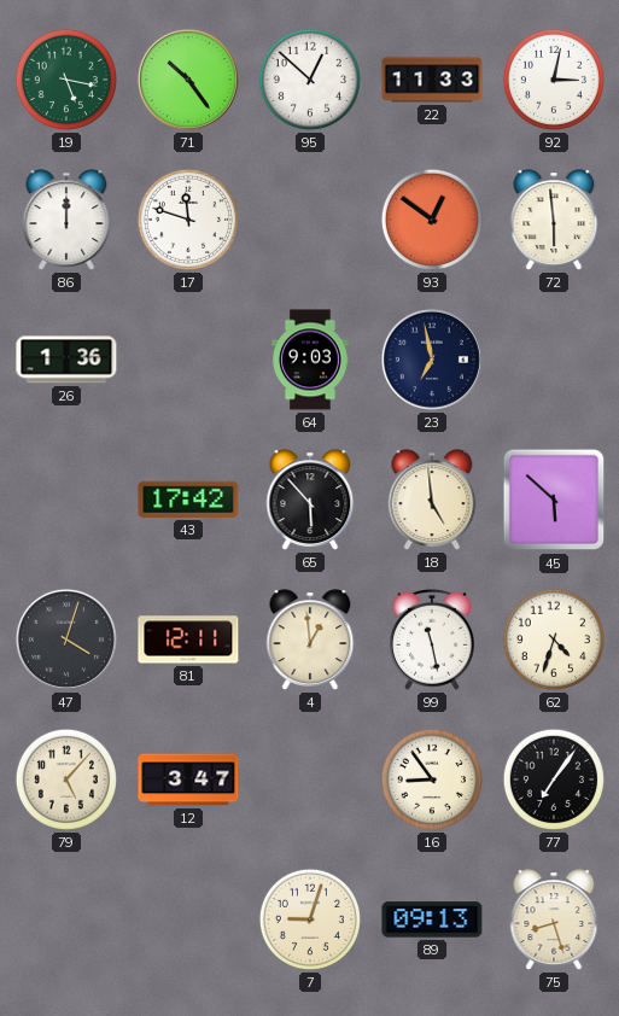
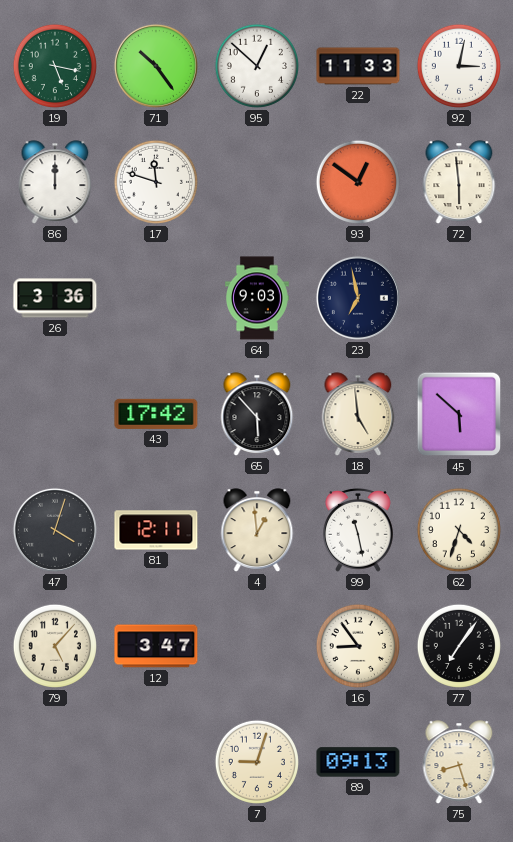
26: 1:36 -> 3:36 (55, 298)
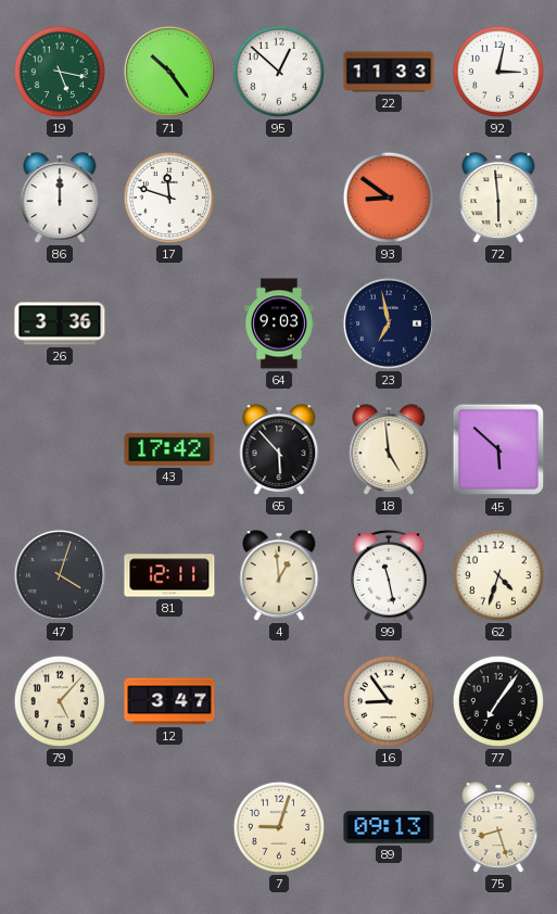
93: 12:51 -> 8:51 (389, 198)
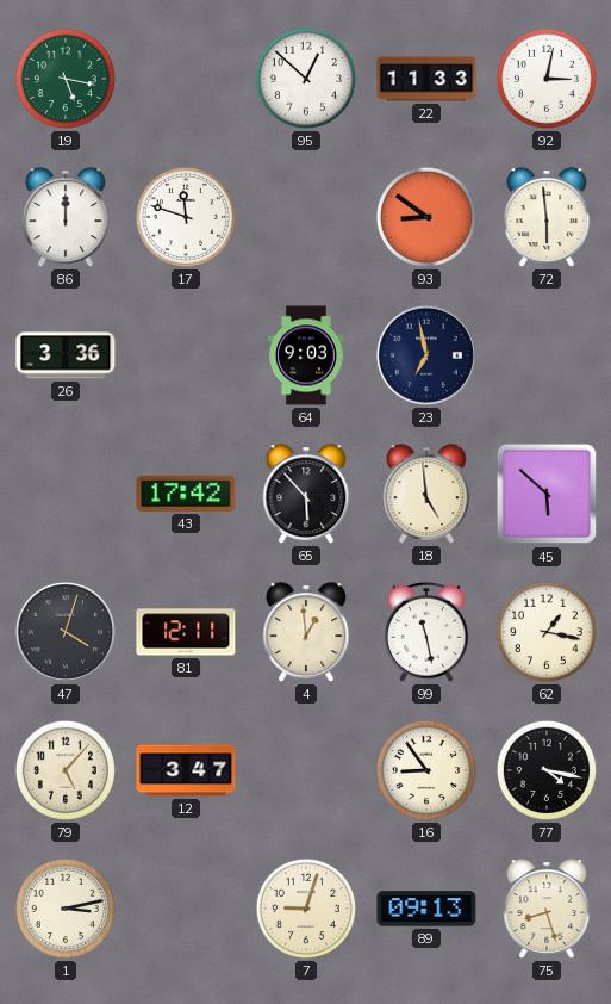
71: 10:24 -> none (169, 72)
62: 4:33 -> 1:17 (547, 632)
77: 7:06 -> 4:17 (547, 770)
1: none -> 3:13 (66, 909)
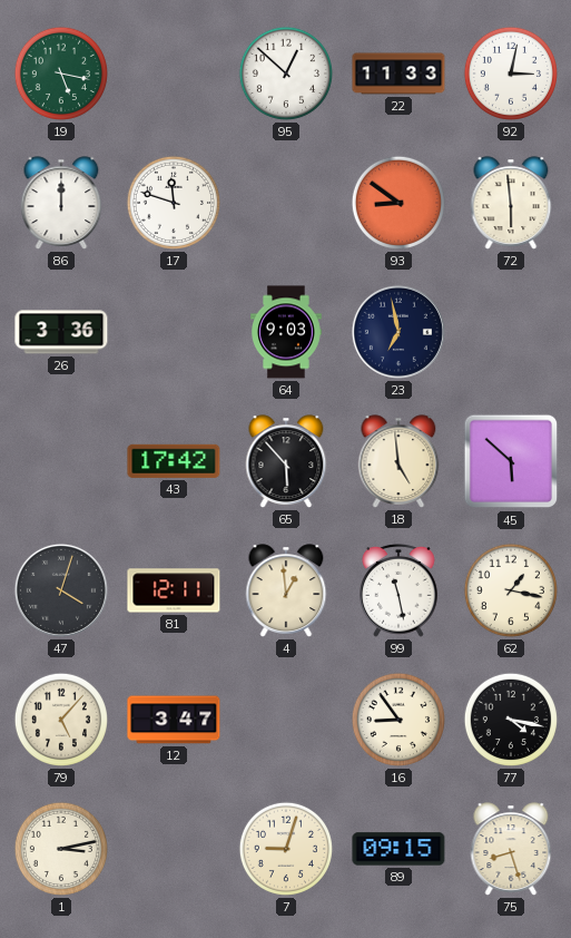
89: 09:13 -> 09:15 (398, 849)
